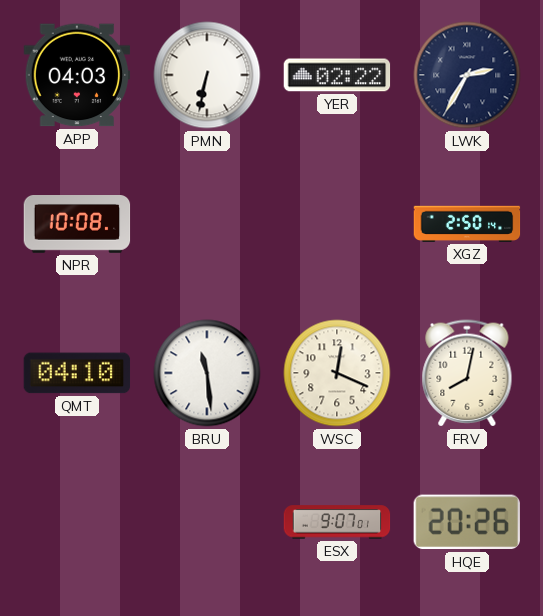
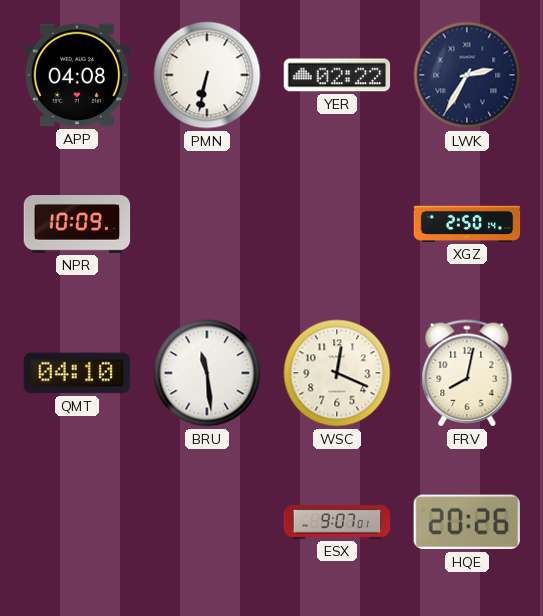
APP: 04:03 -> 04:08 (77, 75)
NPR: 10:08 -> 10:09 (77, 225)
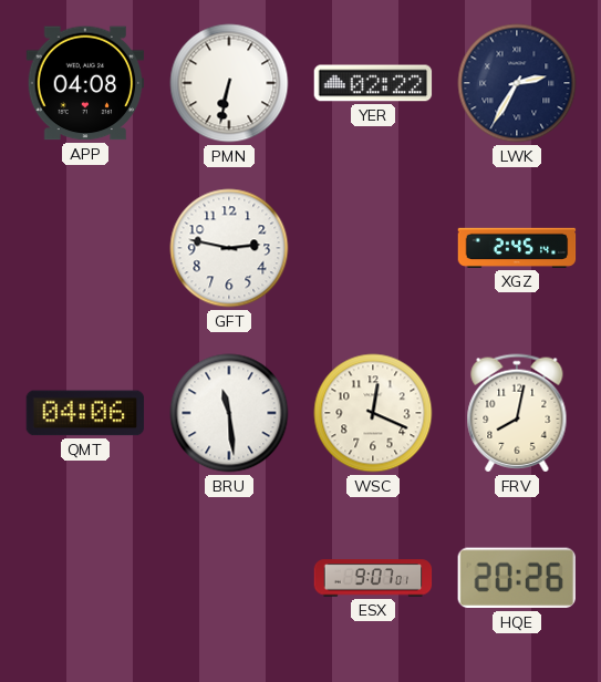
NPR: 10:09 -> none (77, 225)
GFT: none -> 2:47 (229, 248)
XGZ: 2:50 -> 2:45 (517, 248)
QMT: 04:10 -> 04:06 (85, 413)
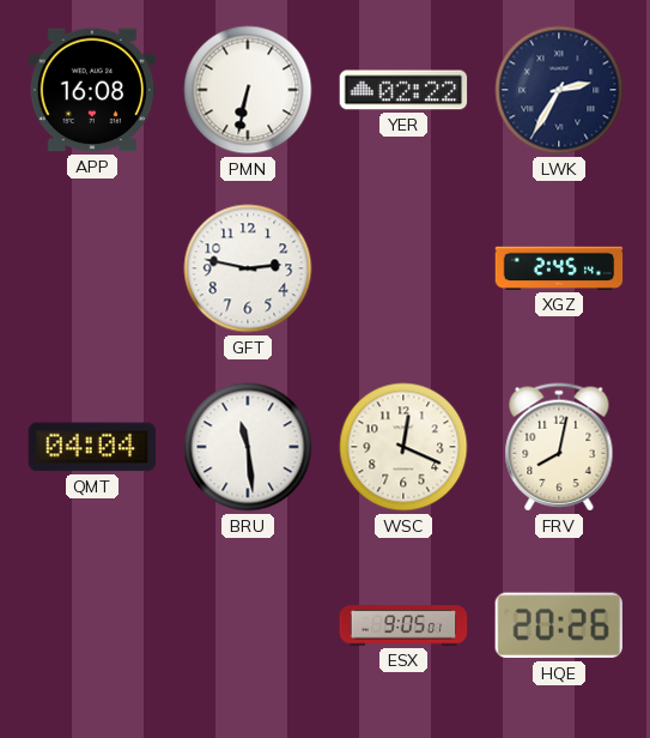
APP: 04:08 -> 16:08 (92, 90)
QMT: 04:06 -> 04:04 (92, 447)
ESX: 9:07 -> 9:05 (403, 625)
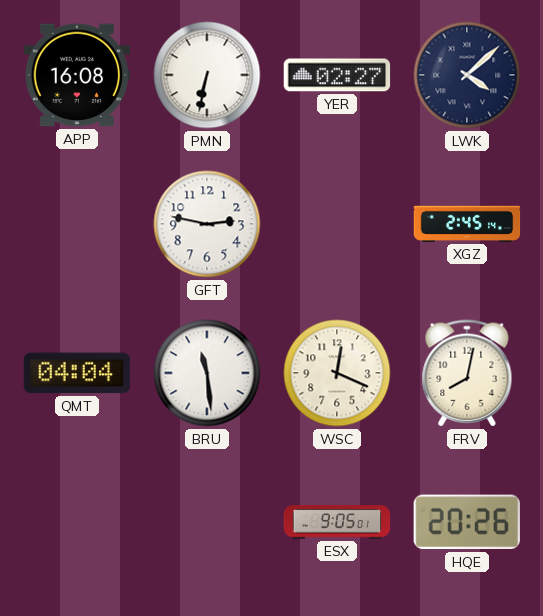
YER: 02:22 -> 02:27 (337, 75)
LWK: 2:35 -> 4:08 (467, 75)
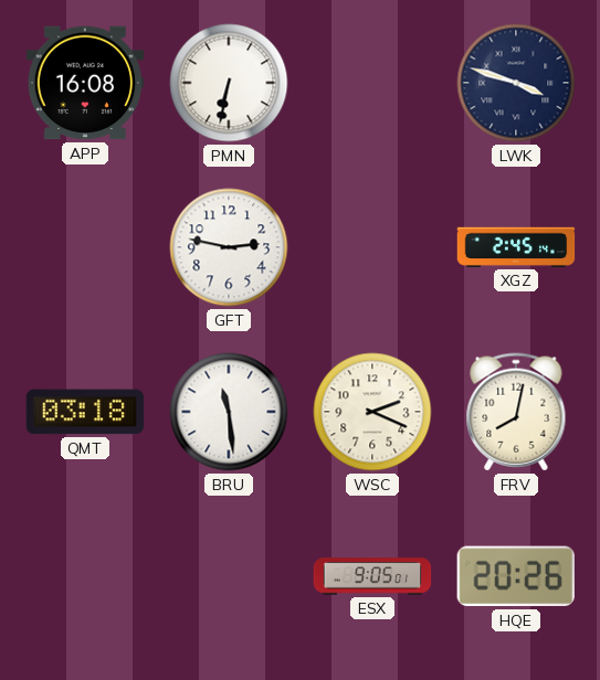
YER: 02:27 -> none (337, 75)
LWK: 4:08 -> 3:48 (516, 83)
QMT: 04:04 -> 03:18 (85, 412)
WSC: 12:19 -> 2:19 (372, 412)
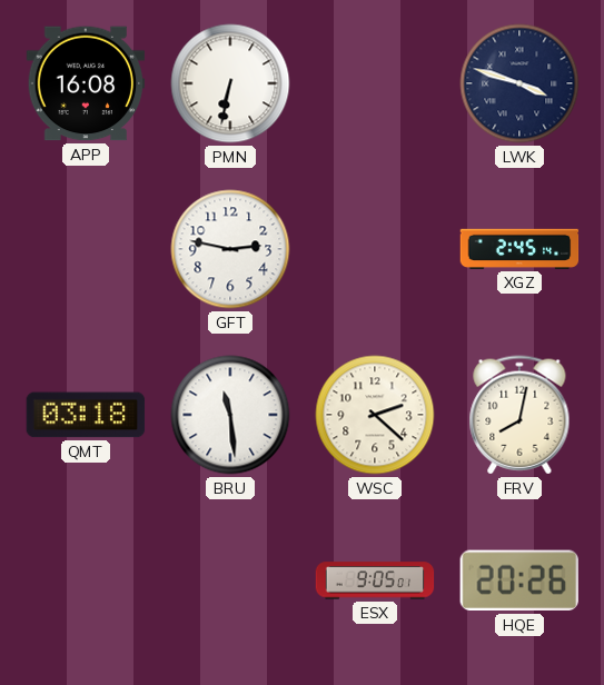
WSC: 2:19 -> 2:22 (375, 415)
